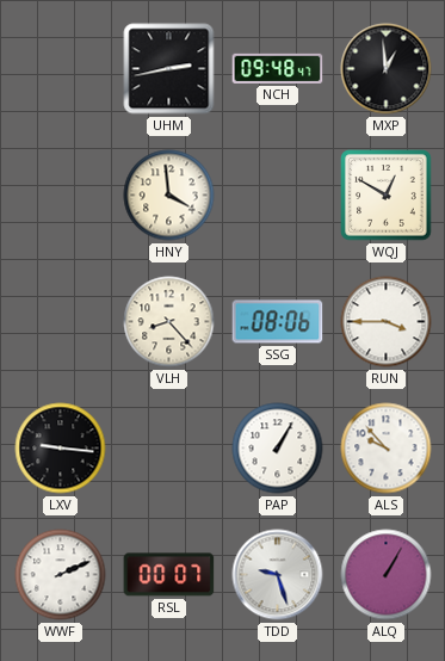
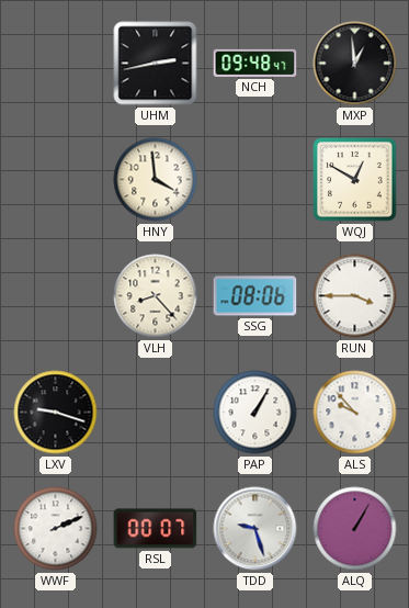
LXV: 9:16 -> 9:18 (56, 413)
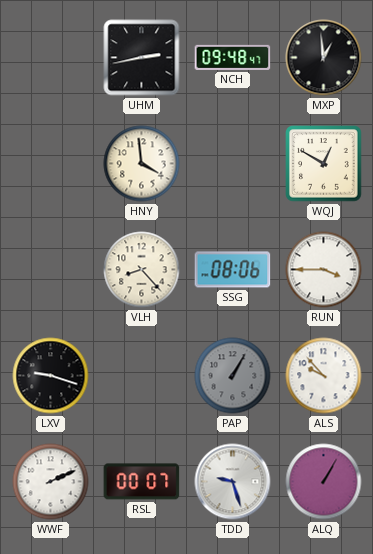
PAP dial: white -> grey (233, 376)
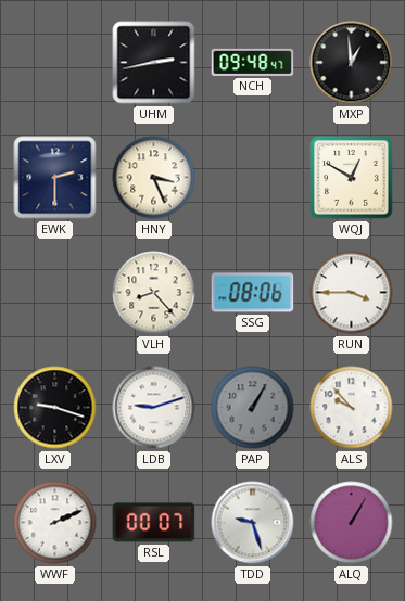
EWK: none -> 2:30 (55, 178)
HNY: 3:59 -> 3:26 (154, 178)
LDB: none -> 9:12 (154, 408)
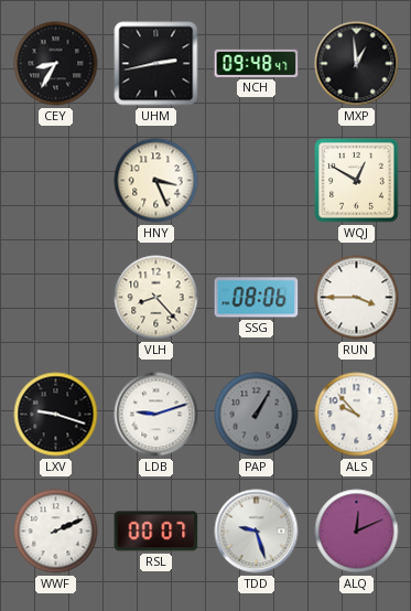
CEY: none -> 8:35 (56, 64)
EWK: 2:30 -> none (55, 178)
ALQ: 1:05 -> 12:11 (357, 532)
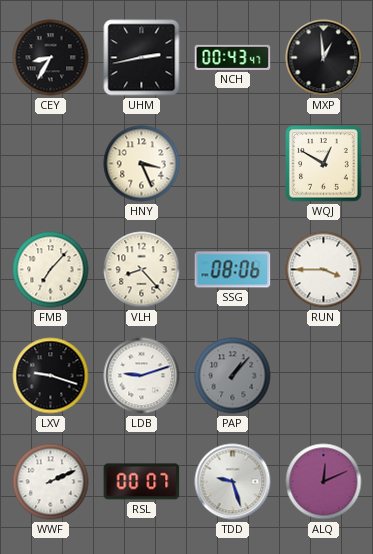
NCH: 09:48 -> 00:43 (233, 57)
FMB: none -> 7:07 (51, 270)
PAP: 1:05 -> 1:07 (233, 376)
ALS: 9:53 -> none (357, 415)
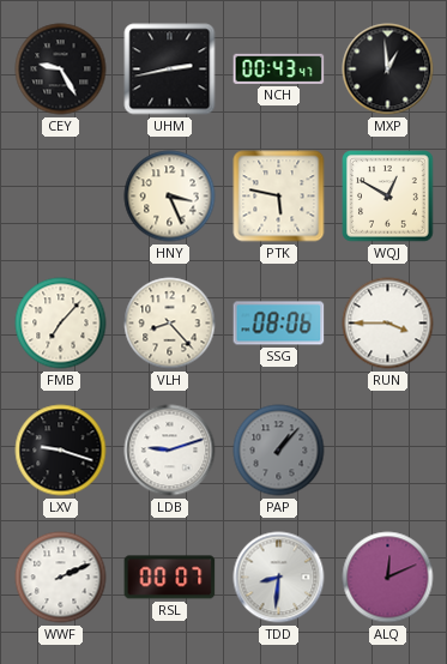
CEY: 8:35 -> 9:25 (61, 70)
PTK: none -> 5:47 (279, 197)
TDD: 9:27 -> 8:31 (279, 578)
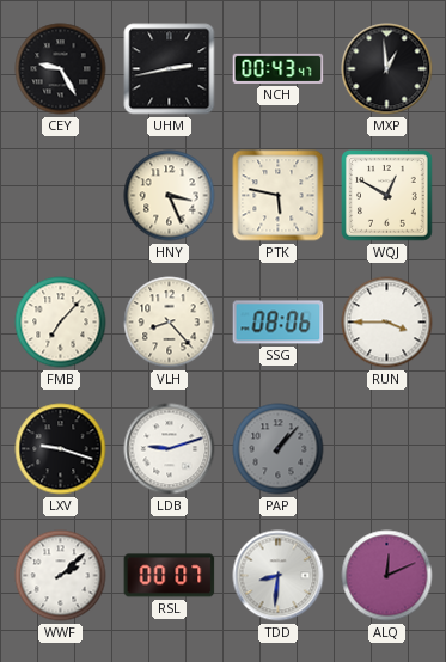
WWF: 2:11 -> 2:08 (61, 576)
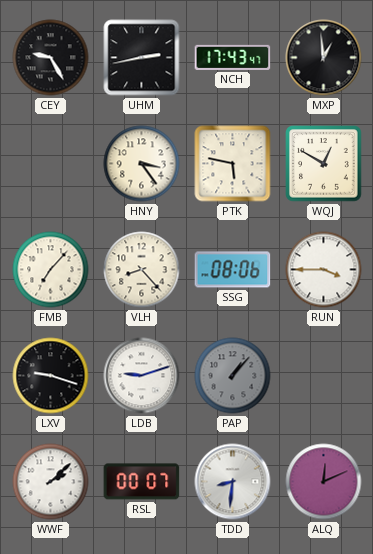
NCH: 00:43 -> 17:43 (233, 57)
HNY: 3:26 -> 3:24 (142, 164)
